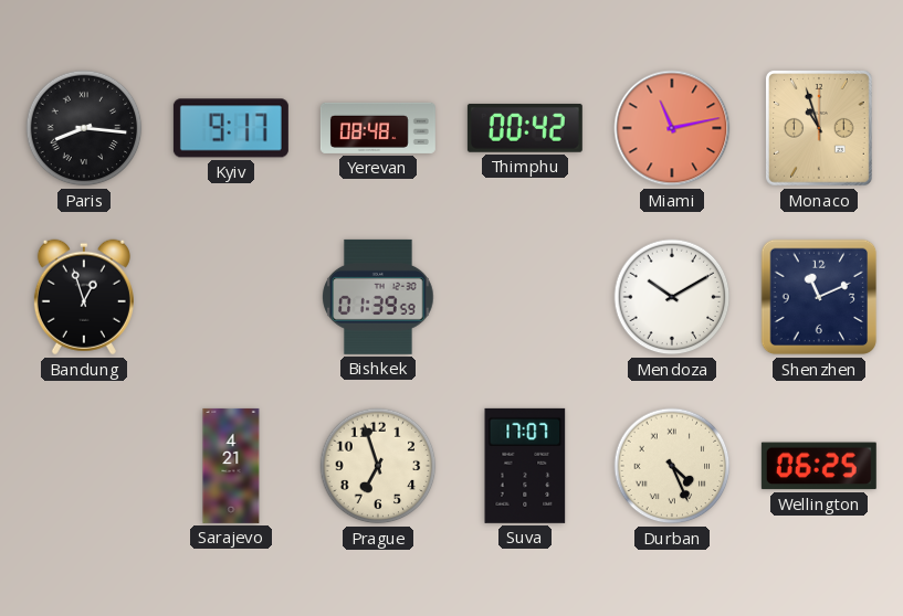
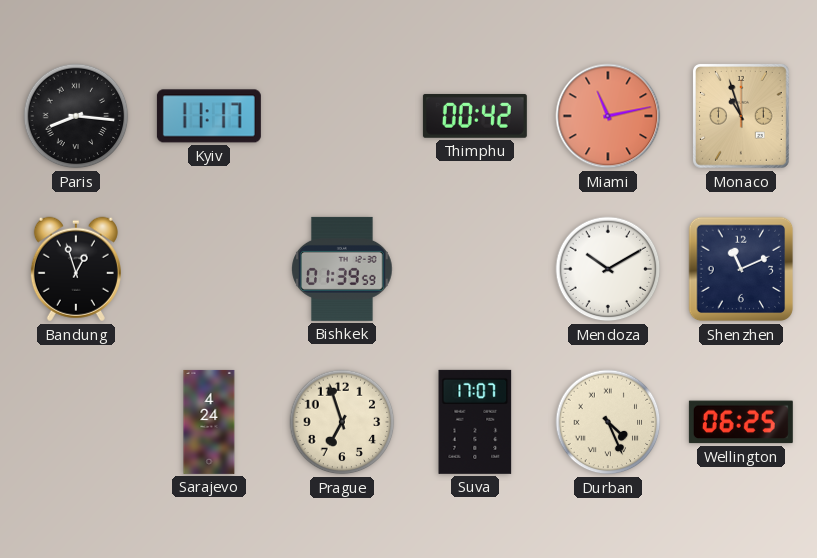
Kyiv: 9:17 -> 11:17 (209, 116)
Yerevan: 08:48 -> none (378, 128)
Sarajevo: 4:21 -> 4:24 (209, 422)
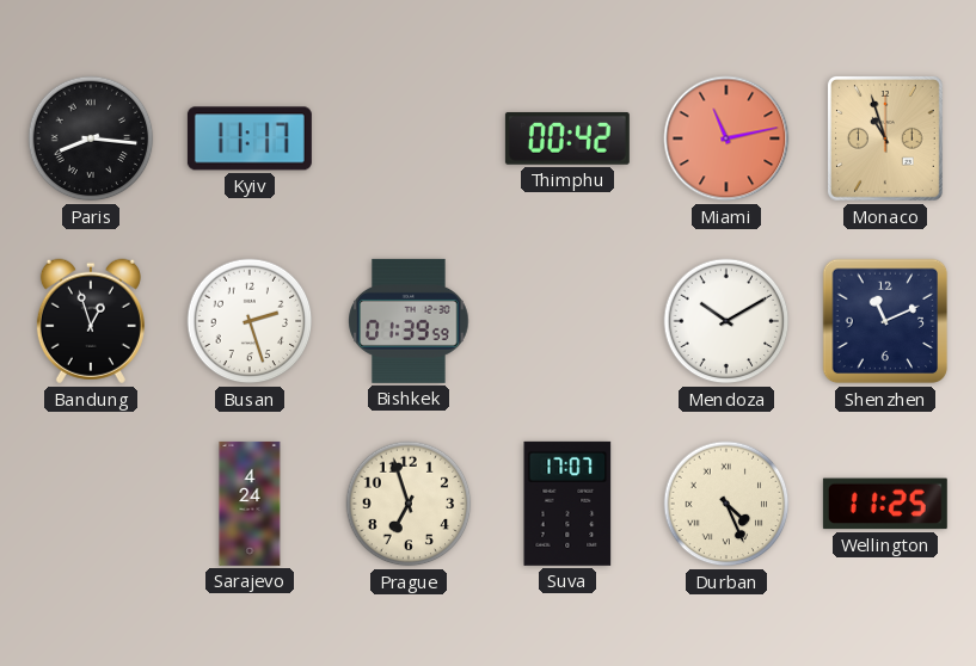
Busan: none -> 2:27 (250, 321)
Wellington: 06:25 -> 11:25 (885, 504)
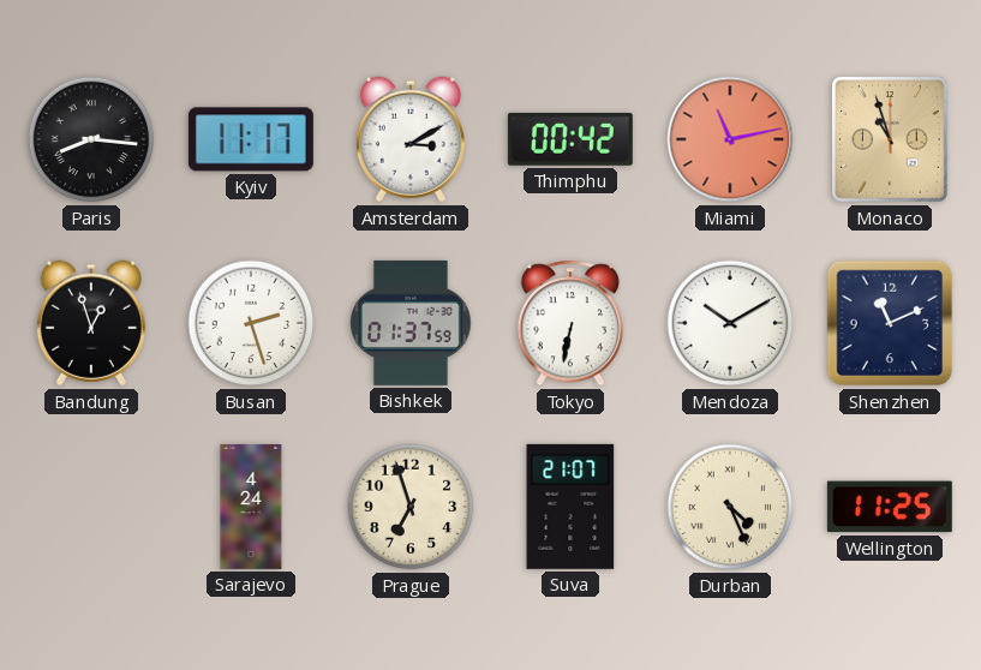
Amsterdam: none -> 3:10 (411, 139)
Bishkek: 01:39 -> 01:37 (411, 323)
Tokyo: none -> 6:32 (569, 323)
Suva: 17:07 -> 21:07 (570, 507)
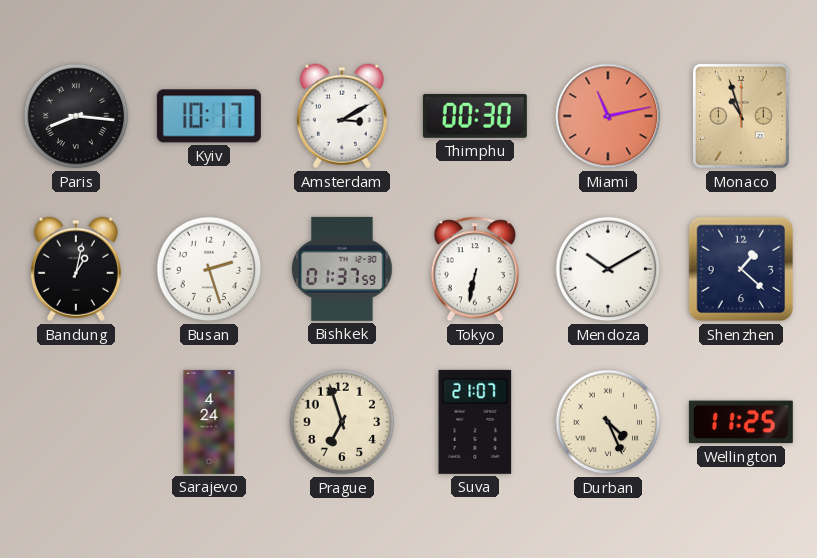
Kyiv: 11:17 -> 10:17 (209, 116)
Thimphu: 00:42 -> 00:30 (475, 116)
Bandung: 12:57 -> 1:02 (76, 269)
Shenzhen: 11:11 -> 1:22 (741, 269)
